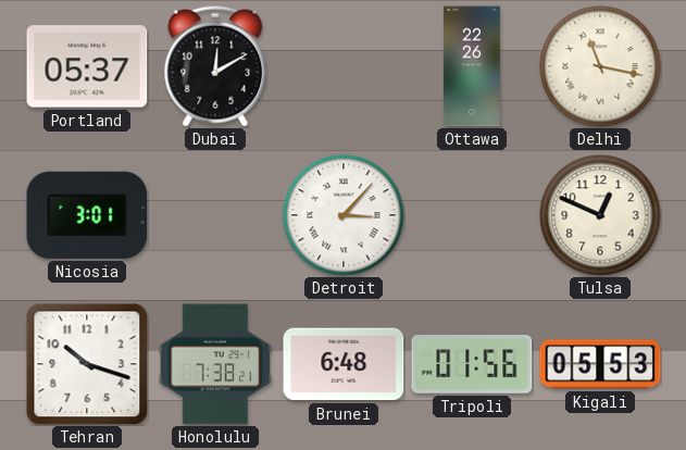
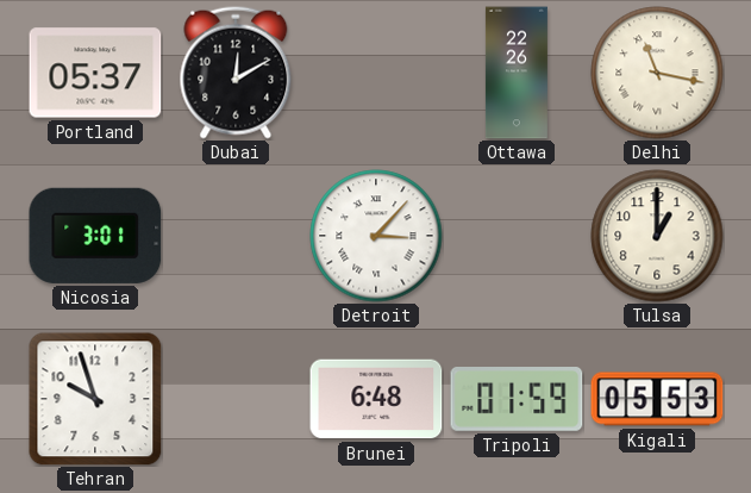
Tulsa: 12:49 -> 1:00 (657, 236)
Tehran: 10:18 -> 9:57 (95, 399)
Honolulu: 7:38 -> none (215, 364)
Tripoli: 01:56 -> 01:59 (517, 400)
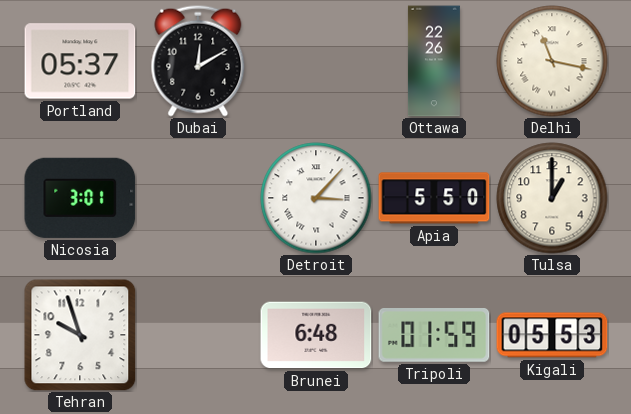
Apia: none -> 5:50 (434, 198)
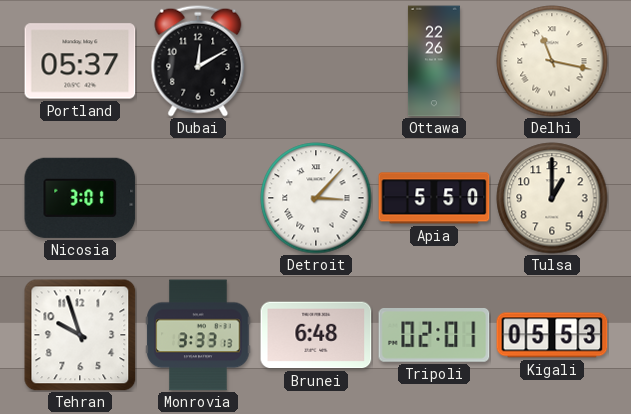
Monrovia: none -> 3:33 (198, 335)
Tripoli: 01:59 -> 02:01 (434, 336)
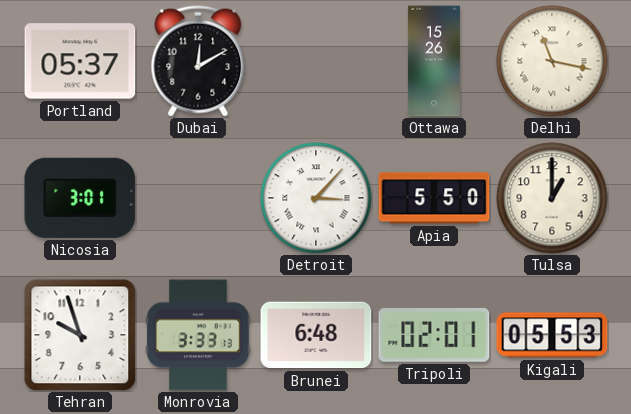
Ottawa: 22:26 -> 15:26 (434, 61)
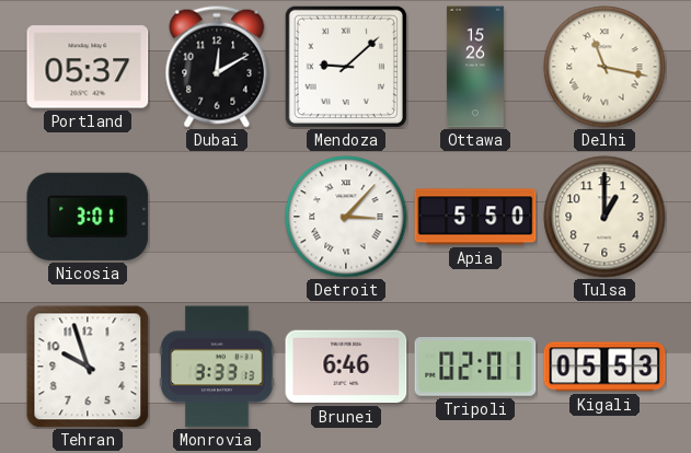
Mendoza: none -> 9:08 (346, 67)
Brunei: 6:48 -> 6:46 (346, 367)
